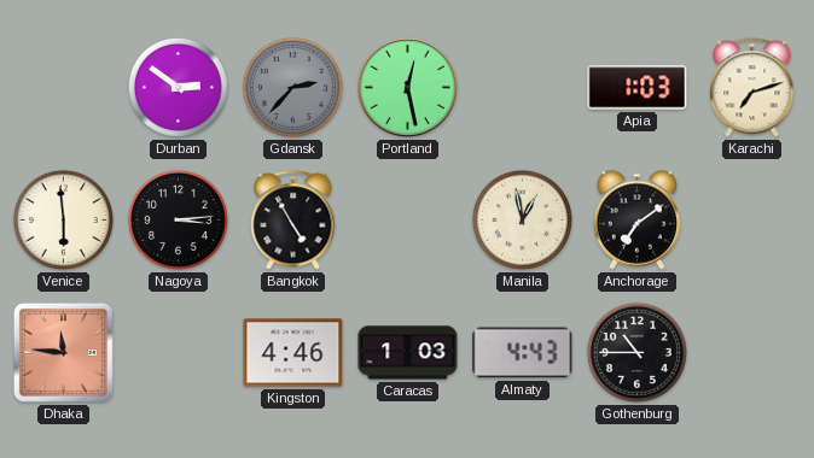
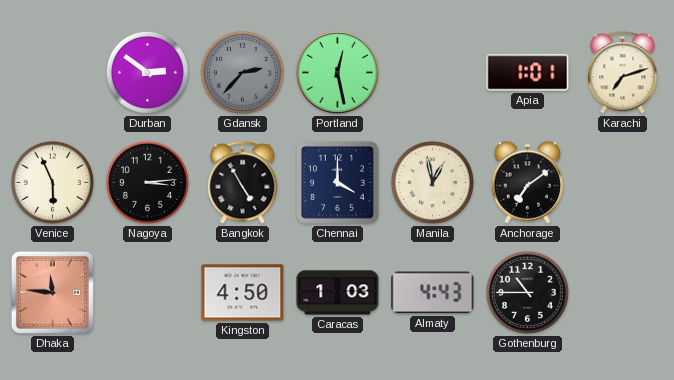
Apia: 1:03 -> 1:01 (528, 73)
Venice: 5:59 -> 5:56 (52, 182)
Chennai: none -> 4:00 (338, 183)
Kingston: 4:46 -> 4:50 (243, 293)
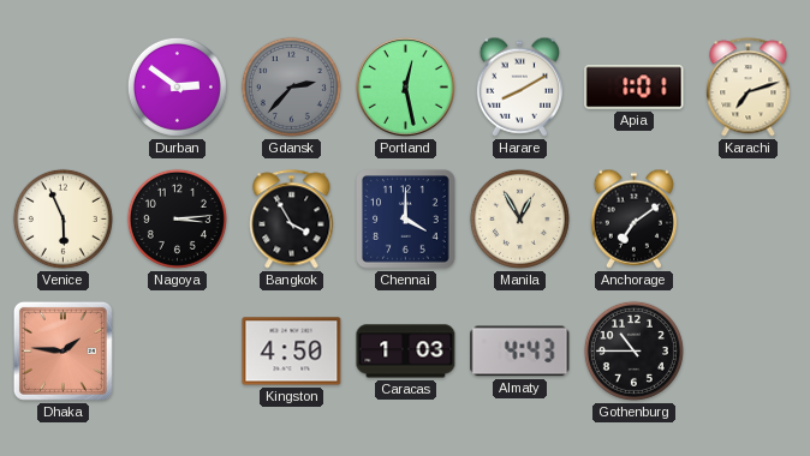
Harare: none -> 8:10 (519, 86)
Bangkok: 4:55 -> 3:55 (292, 220)
Manila: 12:58 -> 12:55 (519, 218)
Dhaka: 11:46 -> 1:46 (62, 350)
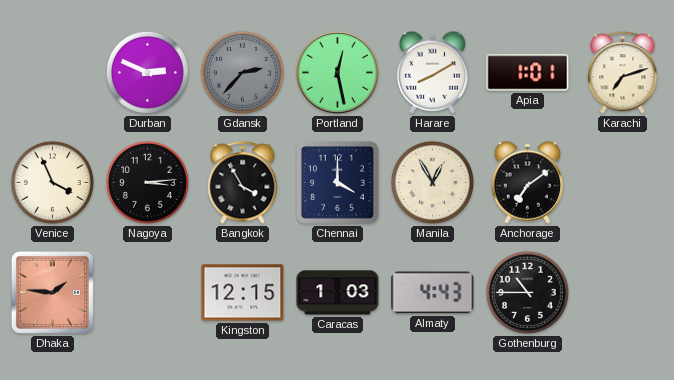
Durban: 2:51 -> 2:49 (147, 72)
Venice: 5:56 -> 3:56 (52, 182)
Kingston: 4:50 -> 12:15 (243, 293)
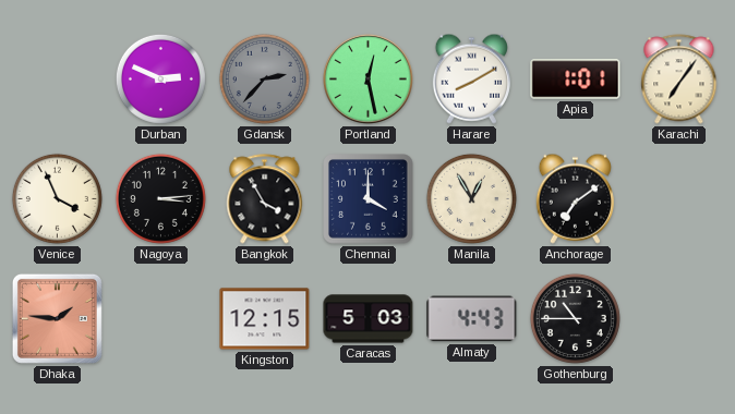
Karachi: 7:12 -> 7:06 (679, 80)
Caracas: 1:03 -> 5:03 (369, 319)
